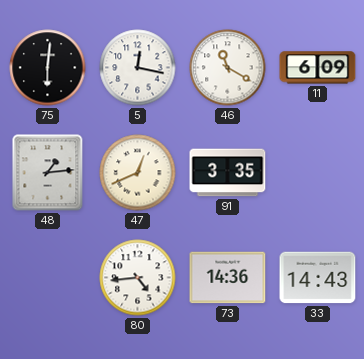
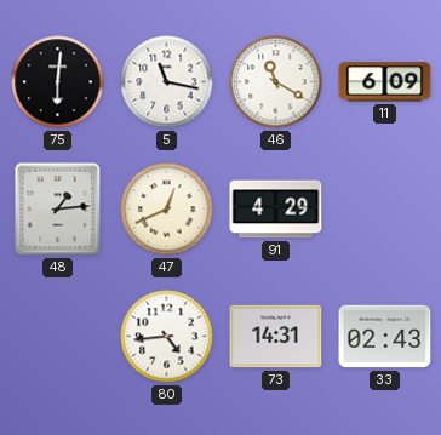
5: 12:17 -> 11:17 (167, 82)
91: 3:35 -> 4:29 (276, 210)
73: 14:36 -> 14:31 (276, 337)
33: 14:43 -> 02:43 (385, 337)
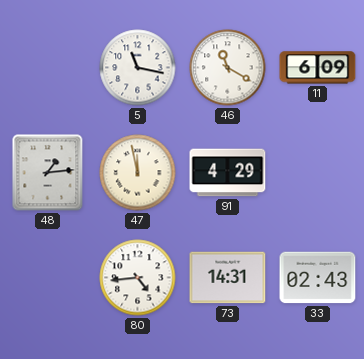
75: 6:01 -> none (58, 82)
47: 12:41 -> 11:58 (138, 173)
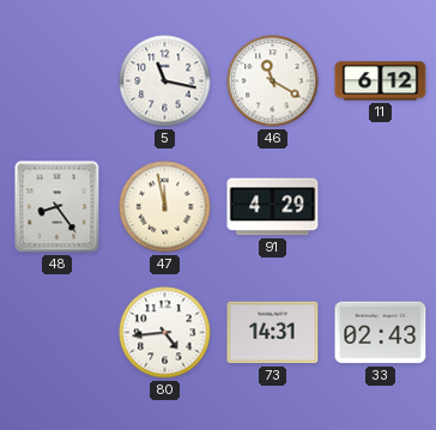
11: 6:09 -> 6:12 (381, 81)
48: 1:14 -> 8:24 (57, 207)
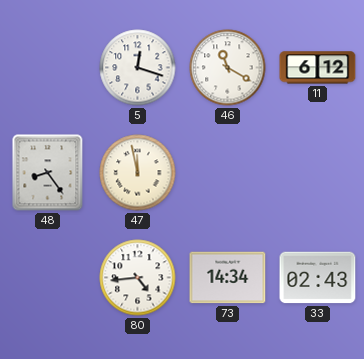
5: 11:17 -> 12:18 (138, 68)
91: 4:29 -> none (273, 207)
73: 14:31 -> 14:34 (228, 278)
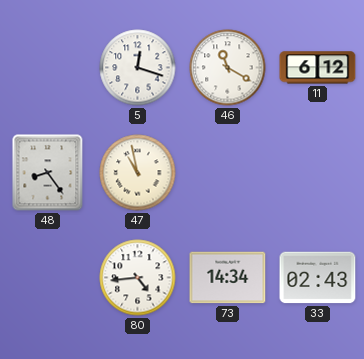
47: 11:58 -> 10:58 (138, 173)
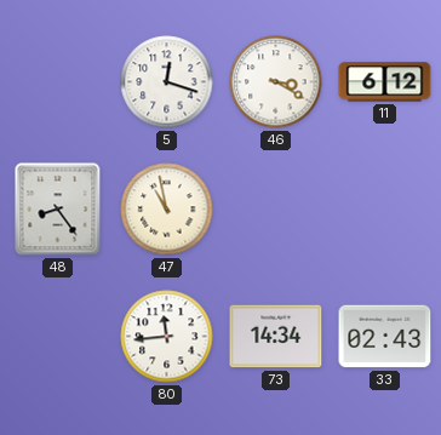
46: 11:20 -> 3:20 (276, 82)
80: 4:44 -> 11:44 (167, 337)
